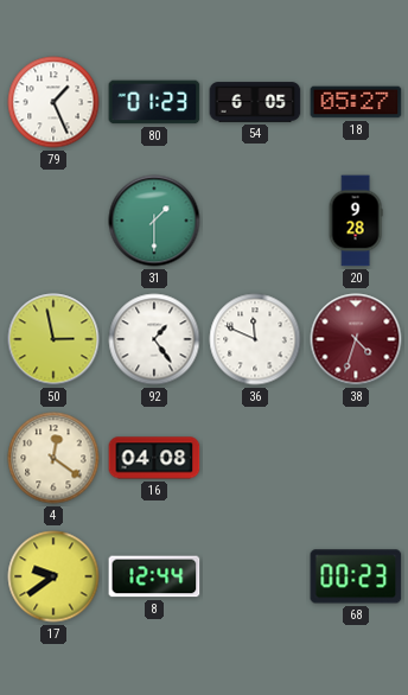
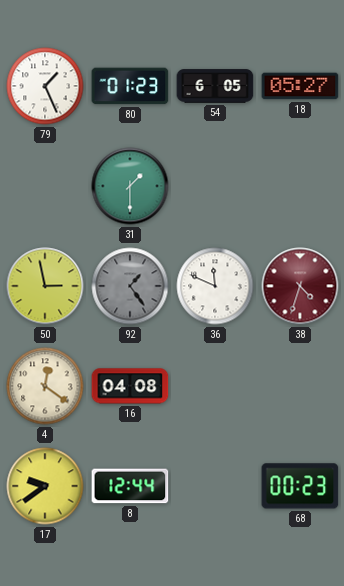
20: 9:28 -> none (356, 221)
92 dial: white -> grey (130, 286)
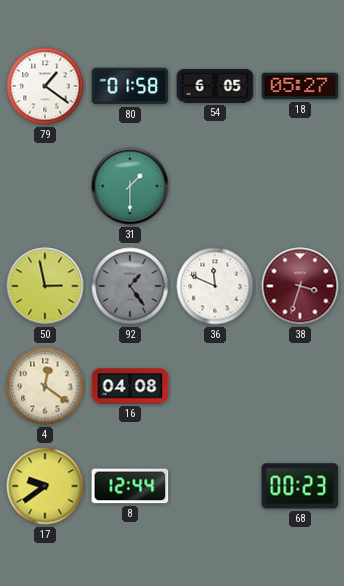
79: 1:26 -> 1:21 (45, 86)
80: 01:23 -> 01:58 (130, 86)
38: 4:33 -> 3:33 (300, 286)
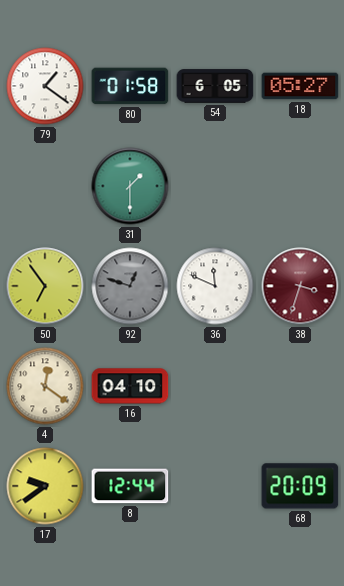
50: 2:58 -> 6:54 (45, 286)
92: 1:24 -> 12:48 (130, 286)
16: 04:08 -> 04:10 (130, 386)
68: 00:23 -> 20:09 (300, 486)
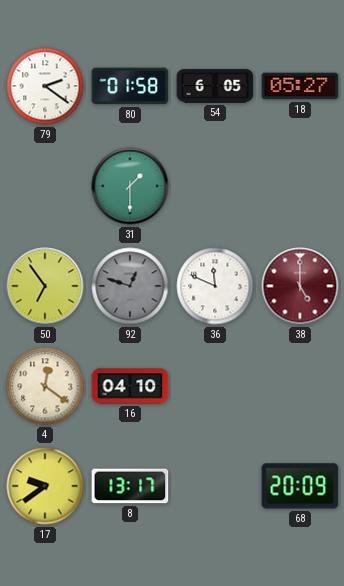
79: 1:21 -> 2:21 (45, 86)
38: 3:33 -> 5:00 (300, 286)
8: 12:44 -> 13:17 (130, 486)
